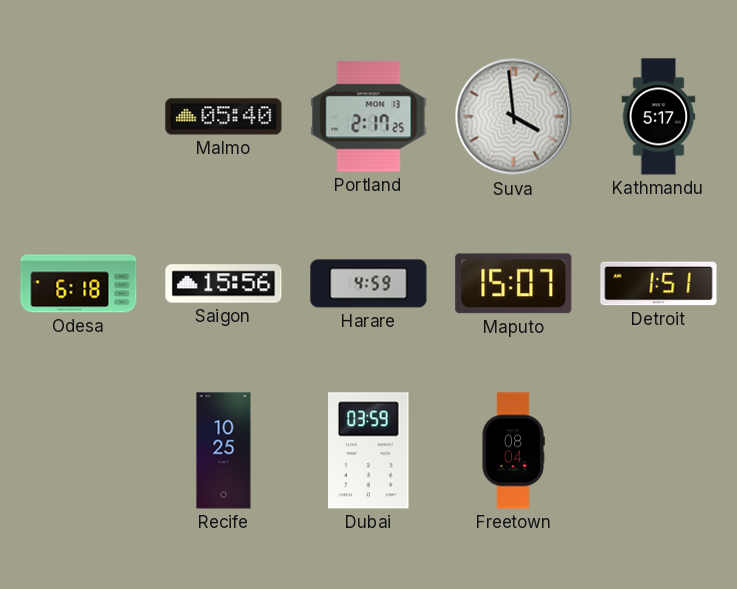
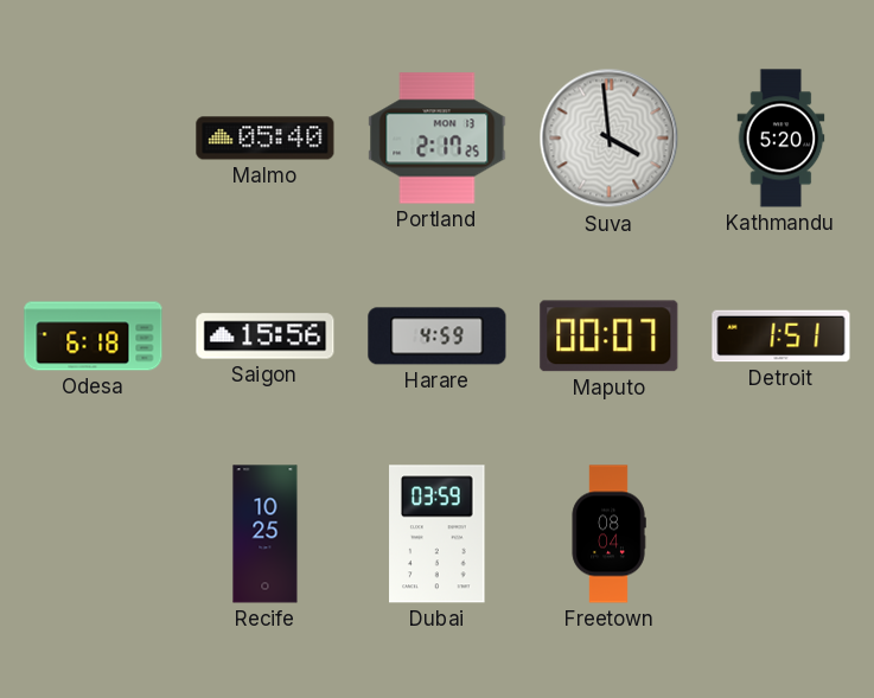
Kathmandu: 5:17 -> 5:20 (782, 139)
Maputo: 15:07 -> 00:07 (610, 337)
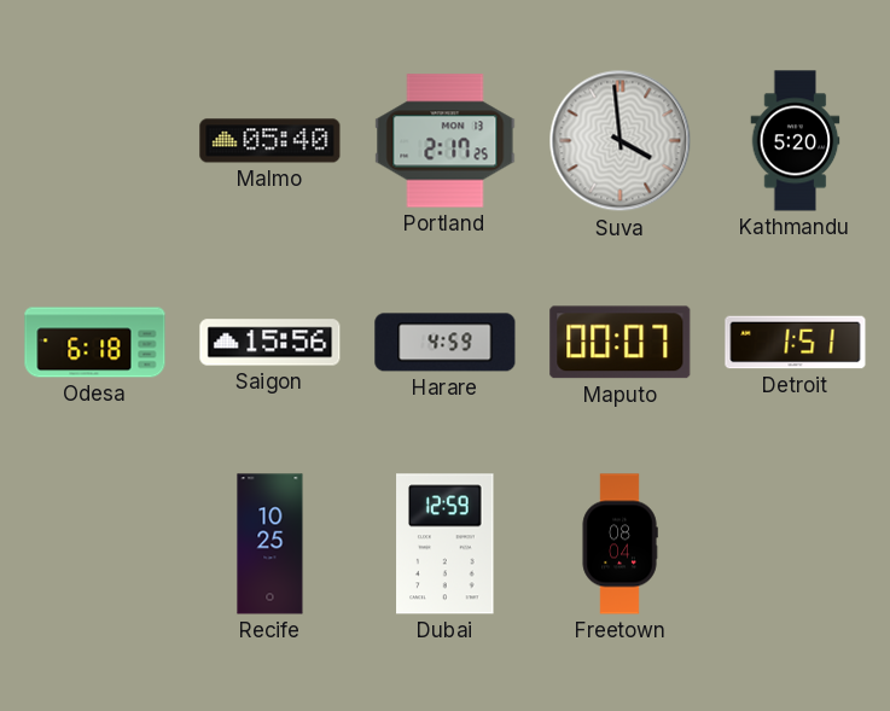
Dubai: 03:59 -> 12:59 (446, 544)
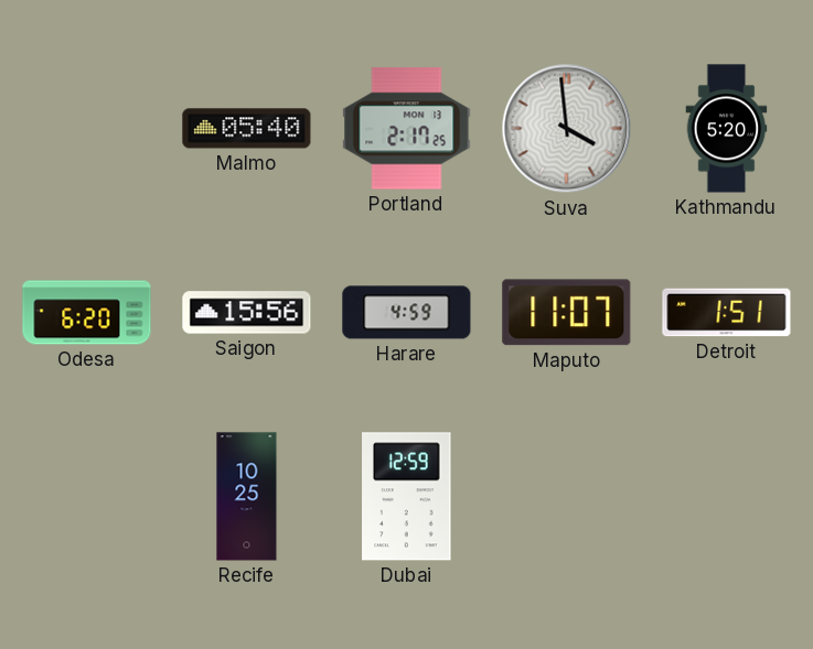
Odesa: 6:18 -> 6:20 (87, 313)
Maputo: 00:07 -> 11:07 (567, 313)
Freetown: 08:04 -> none (619, 544)
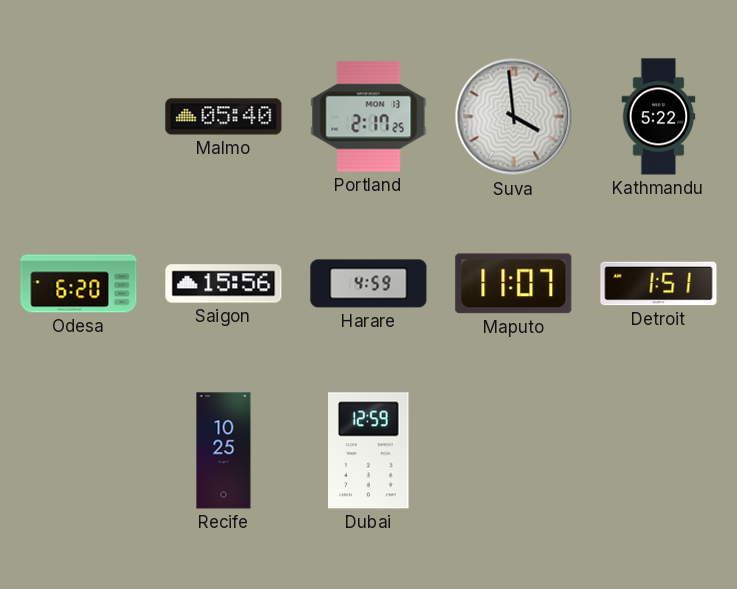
Kathmandu: 5:20 -> 5:22 (659, 117)
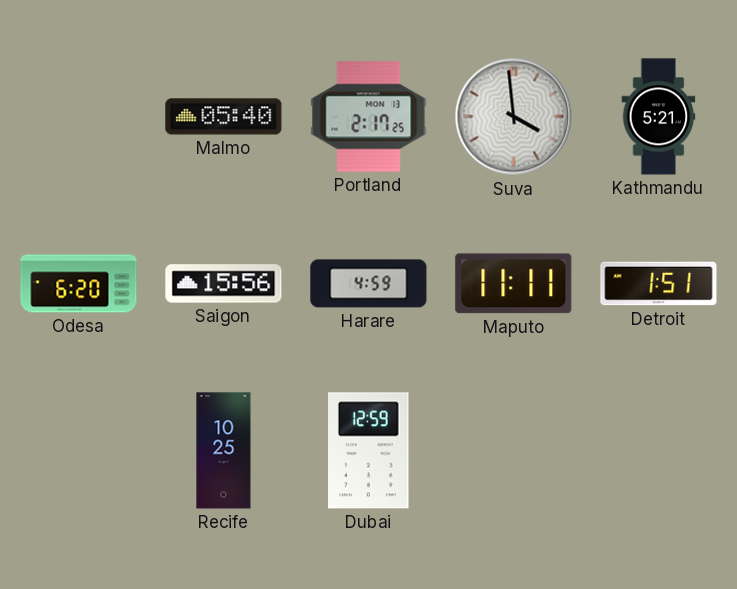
Kathmandu: 5:22 -> 5:21 (659, 117)
Maputo: 11:07 -> 11:11 (514, 284)
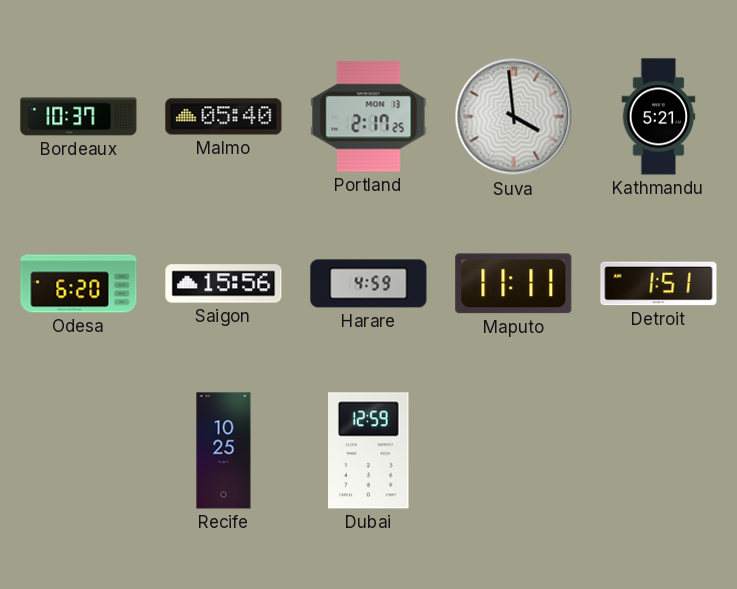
Bordeaux: none -> 10:37 (79, 117)
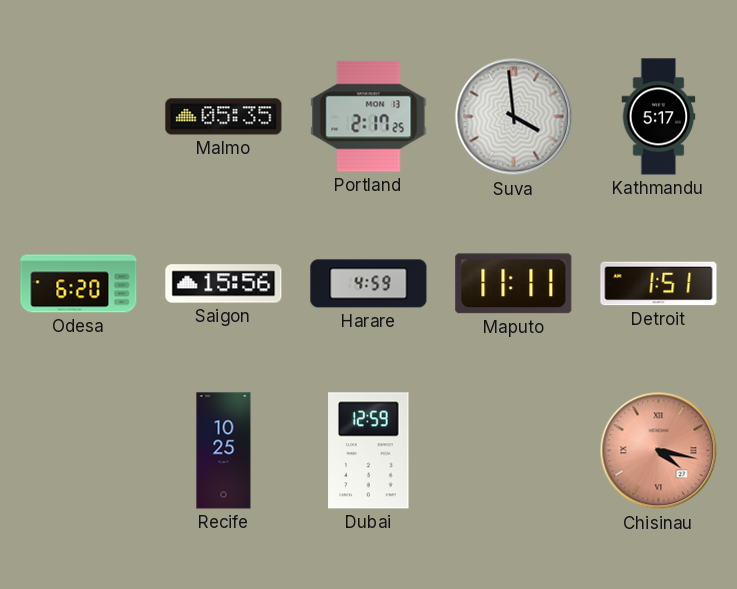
Bordeaux: 10:37 -> none (79, 117)
Malmo: 05:40 -> 05:35 (224, 117)
Kathmandu: 5:21 -> 5:17 (659, 117)
Chisinau: none -> 4:17 (659, 451)
